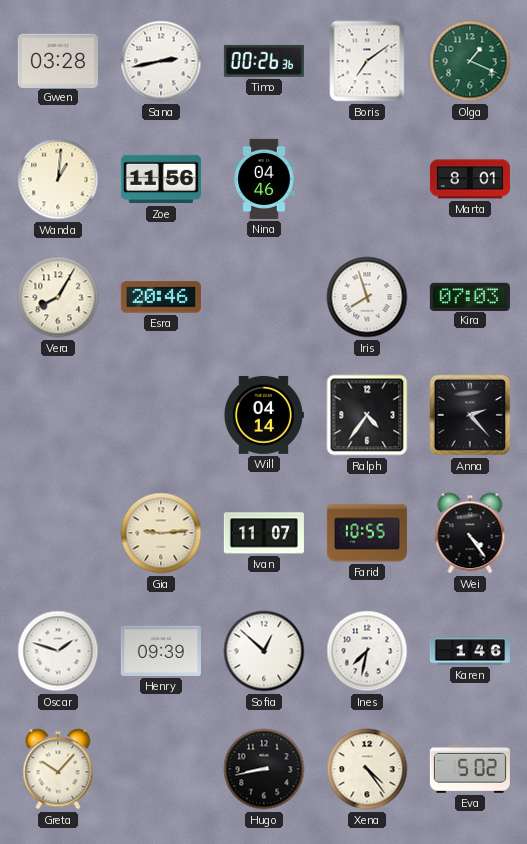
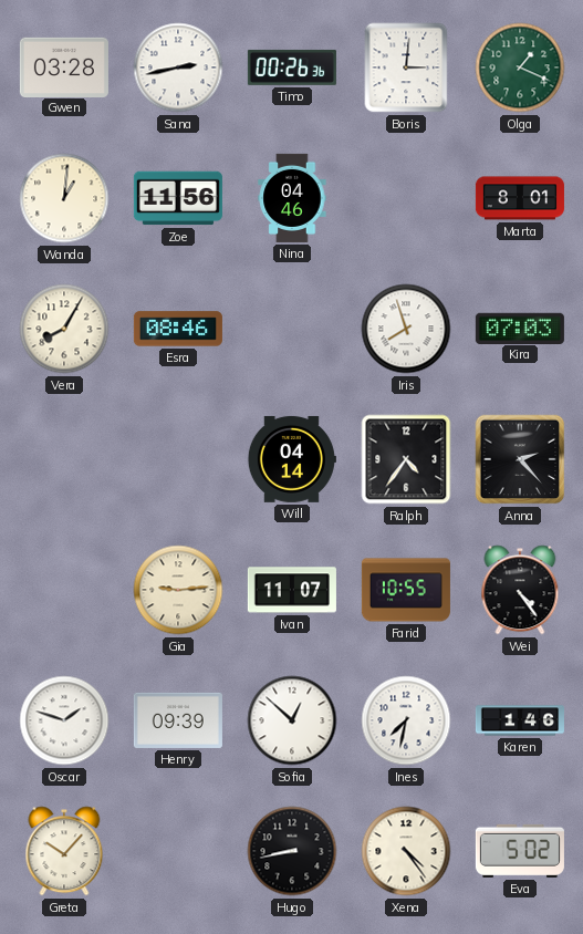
Boris: 7:09 -> 3:01 (406, 68)
Esra: 20:46 -> 08:46 (178, 329)
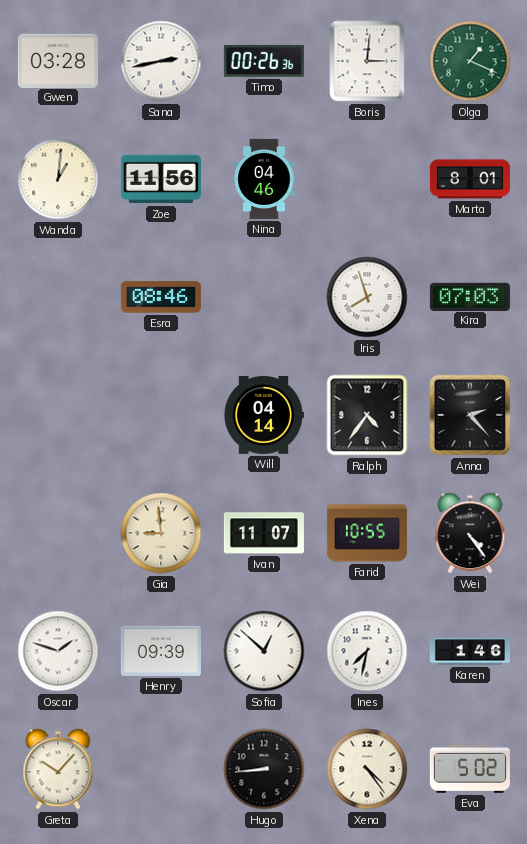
Vera: 8:05 -> none (64, 329)
Gia: 9:14 -> 8:59 (161, 533)
Hugo: 8:43 -> 8:44 (264, 769)
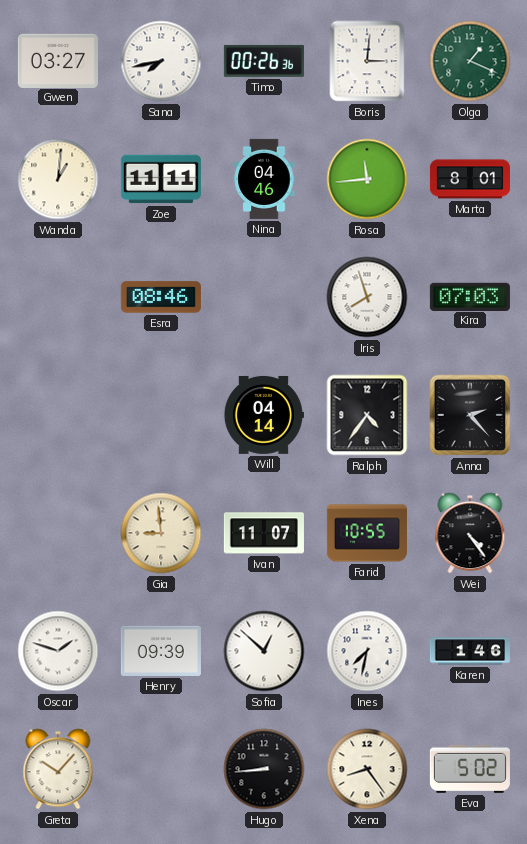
Gwen: 03:28 -> 03:27 (58, 60)
Sana: 2:43 -> 7:43 (161, 61)
Zoe: 11:56 -> 11:11 (161, 179)
Rosa: none -> 11:44 (367, 179)
Xena: 4:24 -> 8:24 (367, 769)
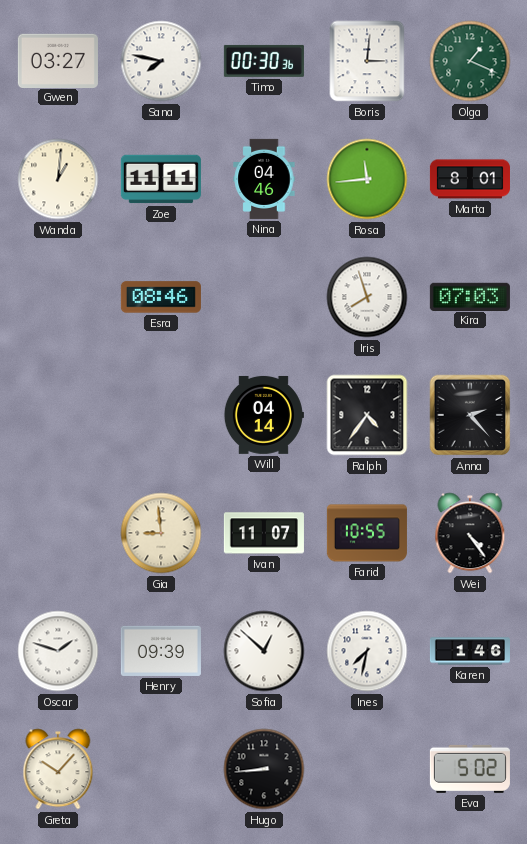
Sana: 7:43 -> 7:47 (161, 61)
Timo: 00:26 -> 00:30 (264, 61)
Xena: 8:24 -> none (367, 769)
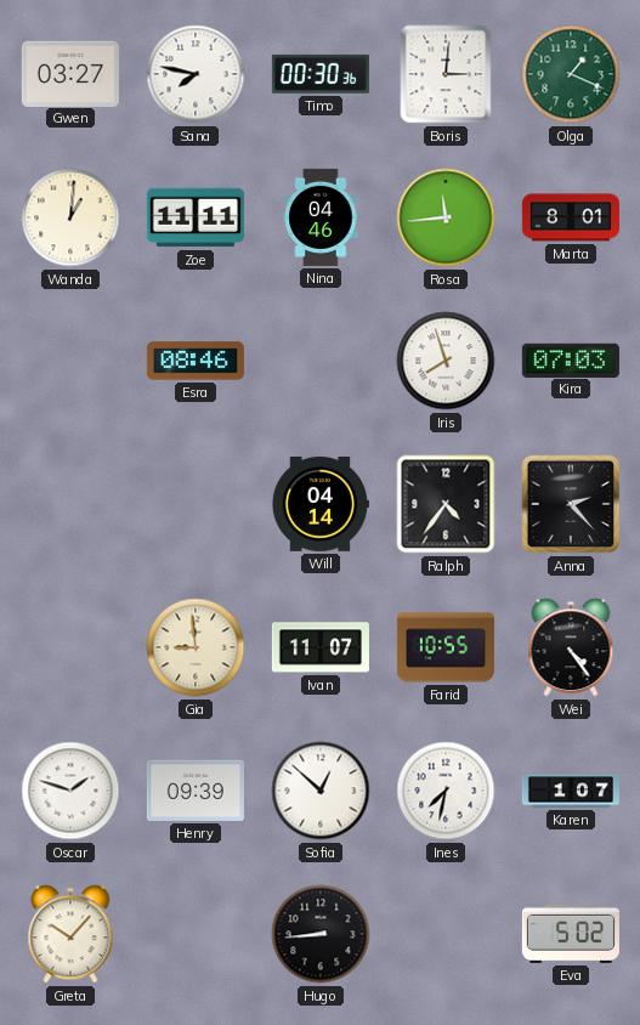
Karen: 1:46 -> 1:07 (571, 791)
